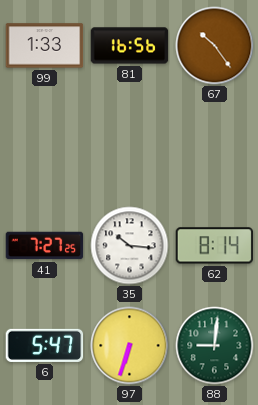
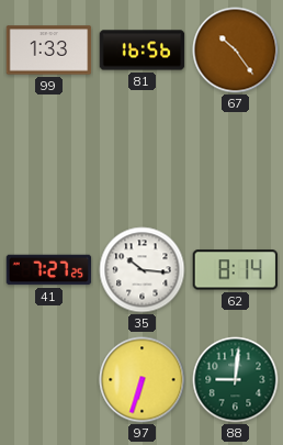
6: 5:47 -> none (45, 345)
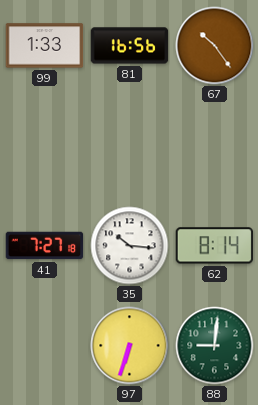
41: 7:27:25 -> 7:27:18 (45, 246)
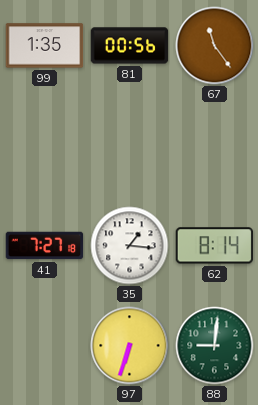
99: 1:33 -> 1:35 (45, 46)
81: 16:56 -> 00:56 (130, 46)
67: 10:24 -> 11:24 (215, 46)
35: 10:16 -> 1:16 (130, 246)
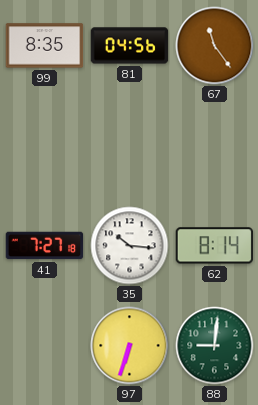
99: 1:35 -> 8:35 (45, 46)
81: 00:56 -> 04:56 (130, 46)
35: 1:16 -> 10:16 (130, 246)
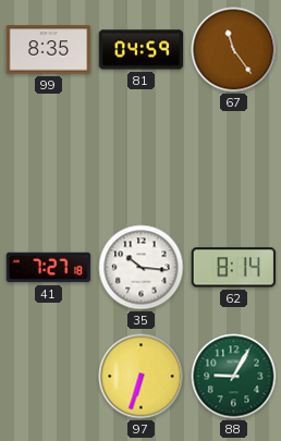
81: 04:56 -> 04:59 (142, 50)
88: 9:01 -> 9:05 (234, 377)
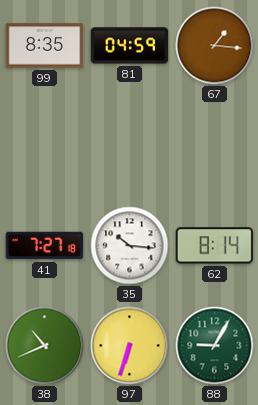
67: 11:24 -> 1:16 (215, 46)
38: none -> 10:41 (45, 346)
